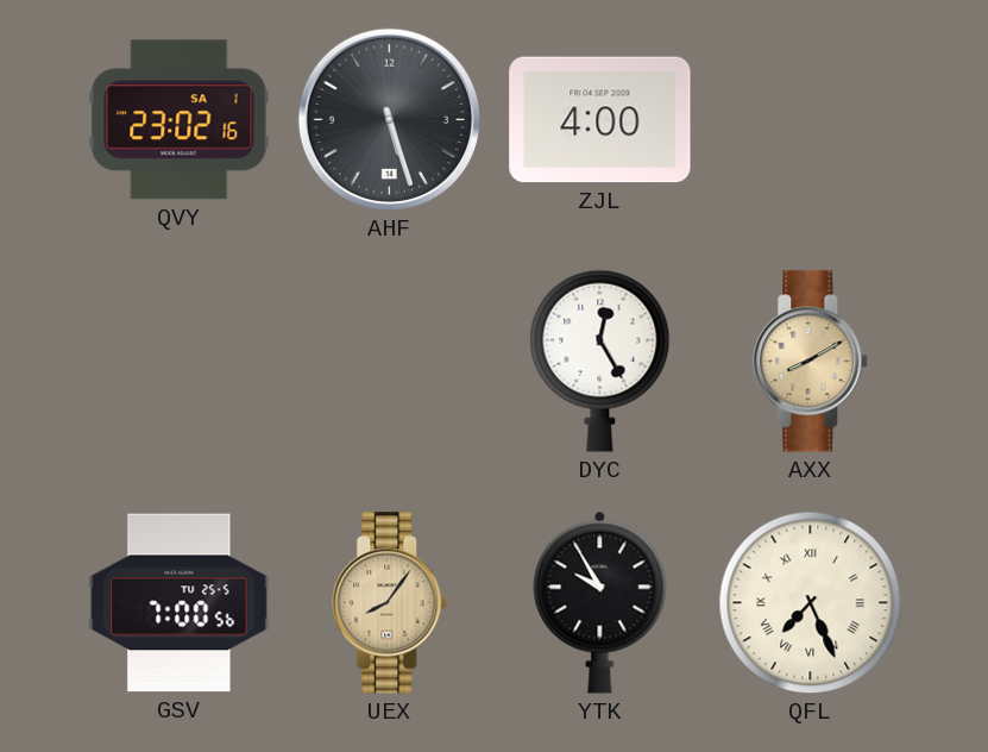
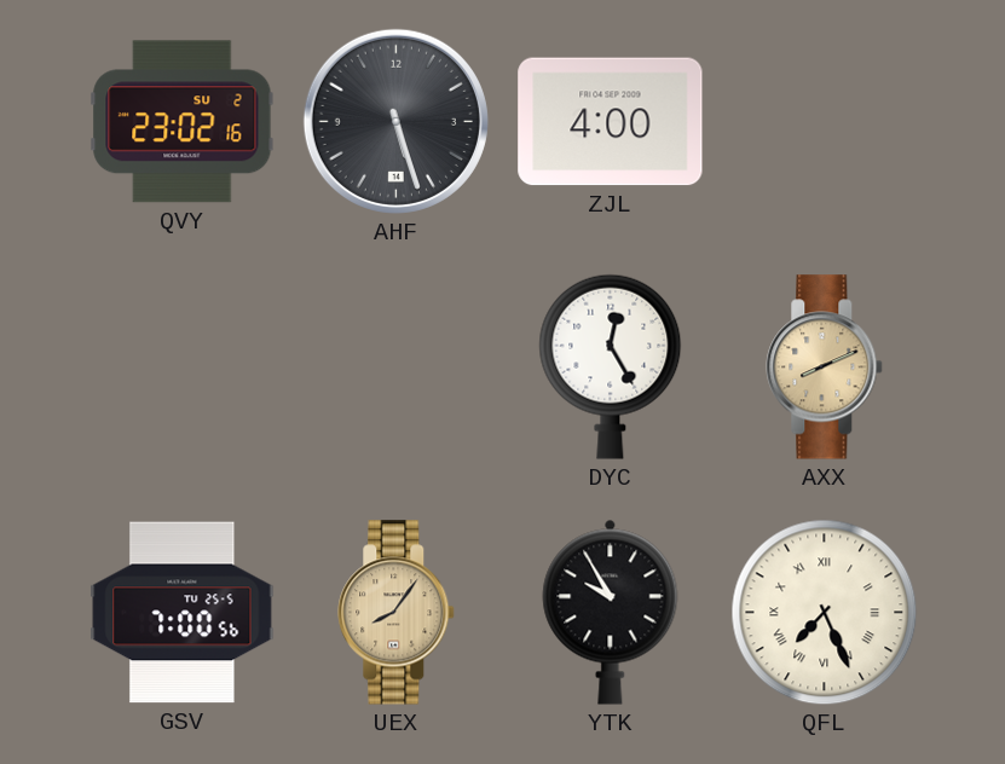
QVY date: SA 1 -> SU 2 (183, 122)
AXX: 8:10 -> 8:11 (825, 367)
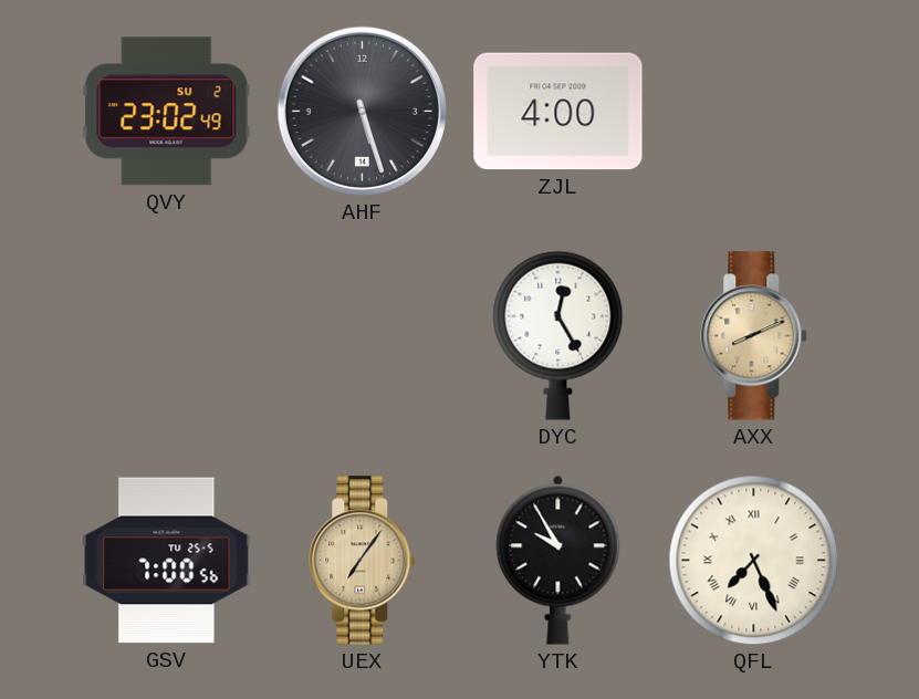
QVY: 23:02:16 -> 23:02:49 (167, 112)
UEX: 8:06 -> 7:06 (363, 561)
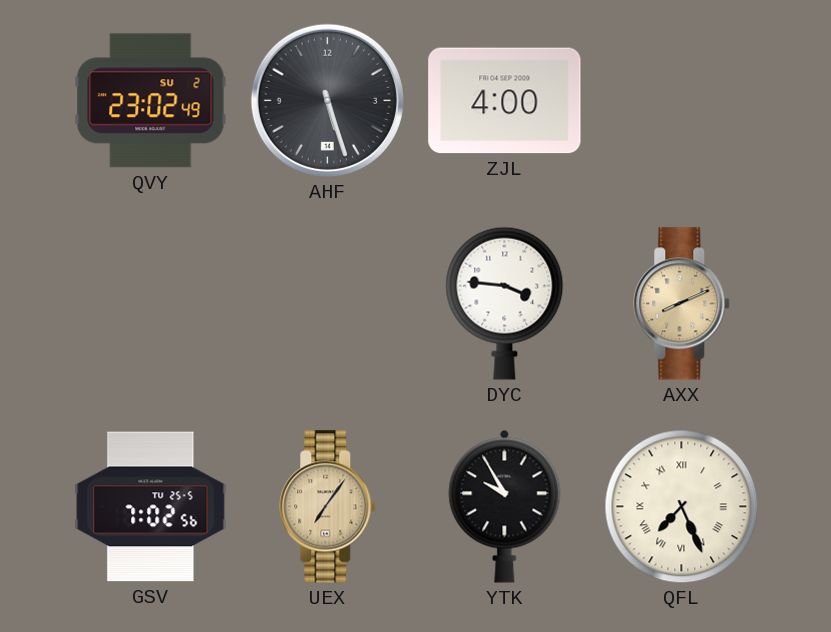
DYC: 12:25 -> 3:46 (505, 303)
GSV: 7:00 -> 7:02 (151, 507)
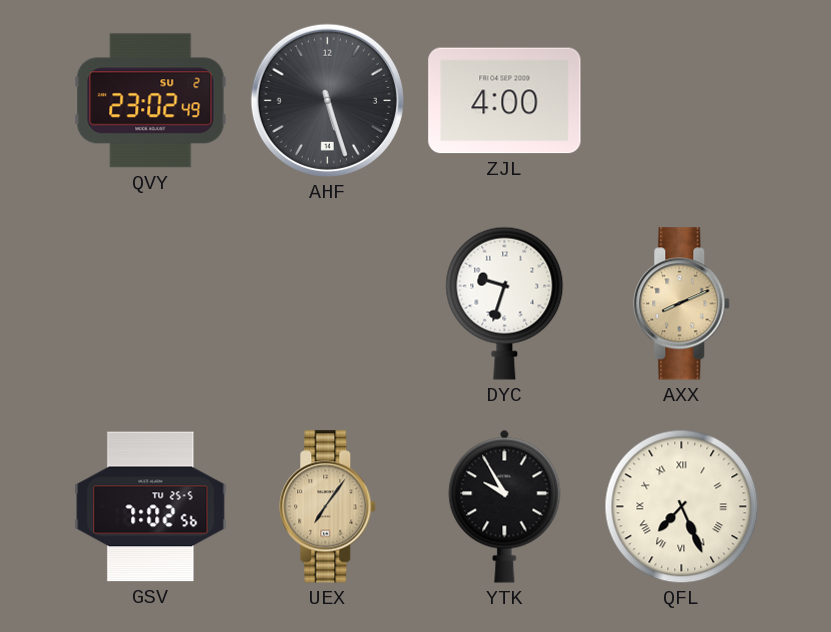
DYC: 3:46 -> 9:33 (505, 303)
